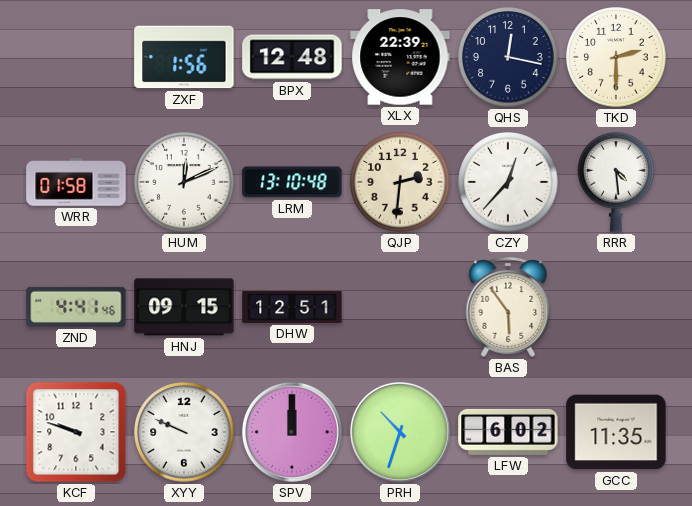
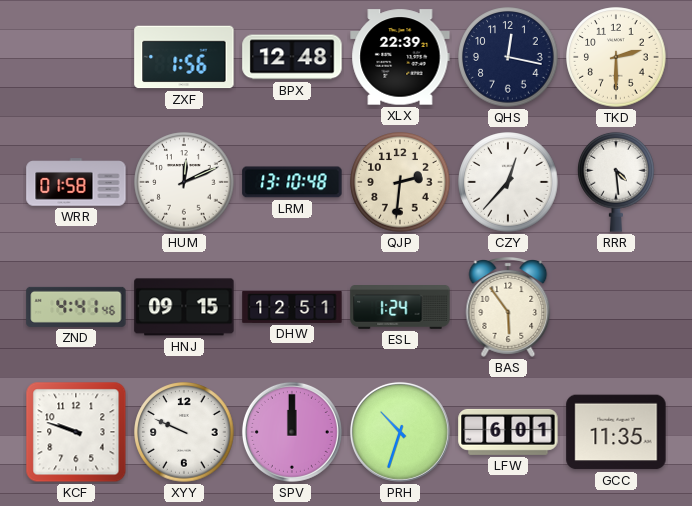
ESL: none -> 1:24 (400, 308)
LFW: 6:02 -> 6:01 (508, 432)
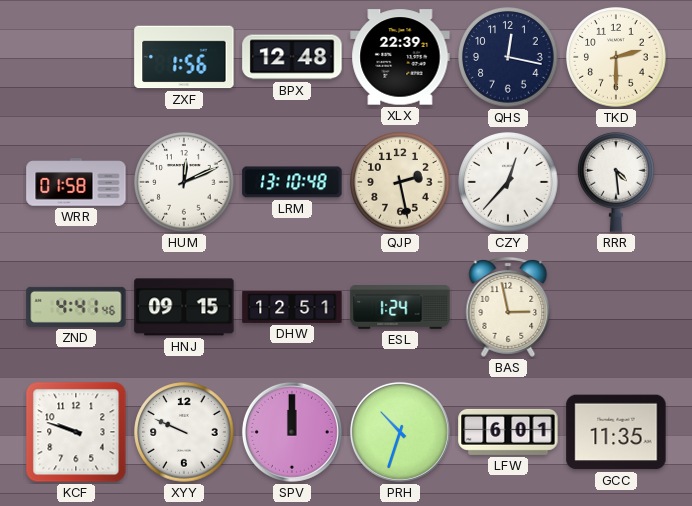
QJP: 2:31 -> 2:28 (400, 182)
BAS: 5:54 -> 2:58 (508, 308)
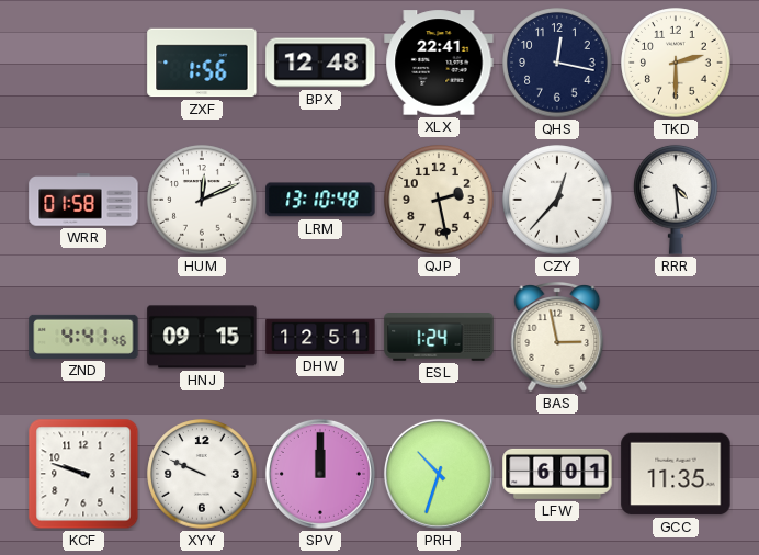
XLX: 22:39 -> 22:41 (439, 63)
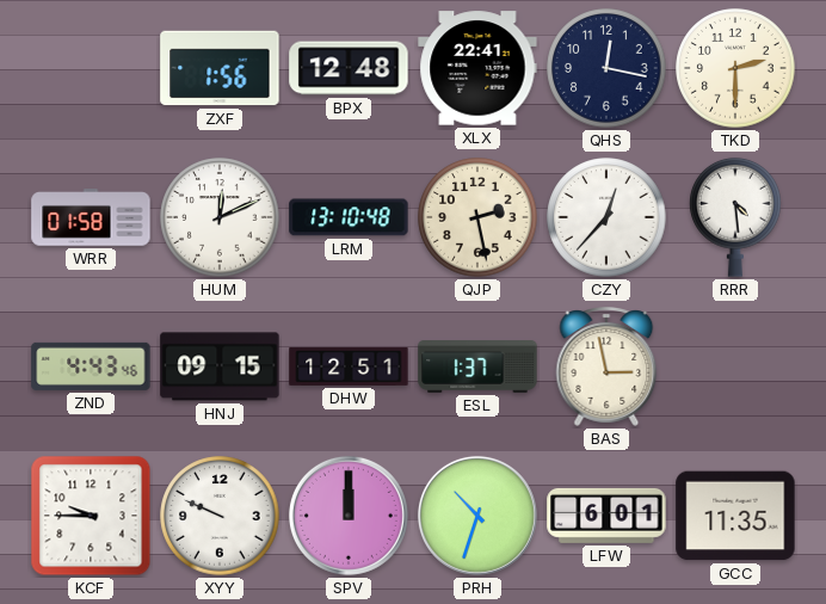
ZND: 4:41 -> 4:43 (91, 366)
ESL: 1:24 -> 1:37 (477, 368)
KCF: 9:48 -> 9:45 (91, 516)
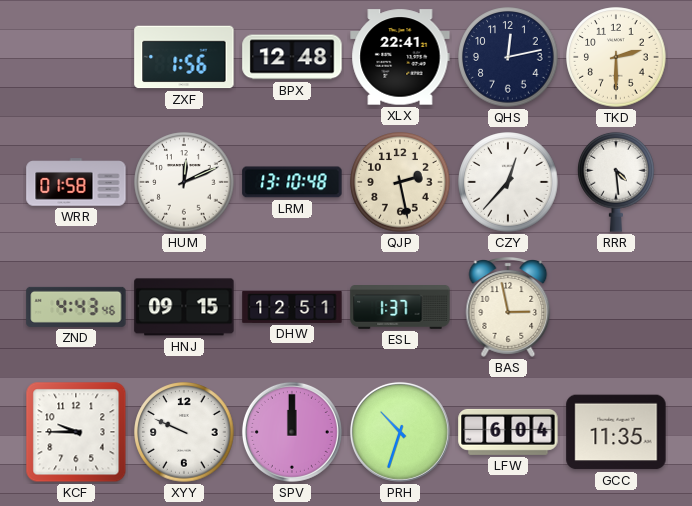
QHS: 12:17 -> 12:13 (508, 57)
LFW: 6:01 -> 6:04 (508, 432)
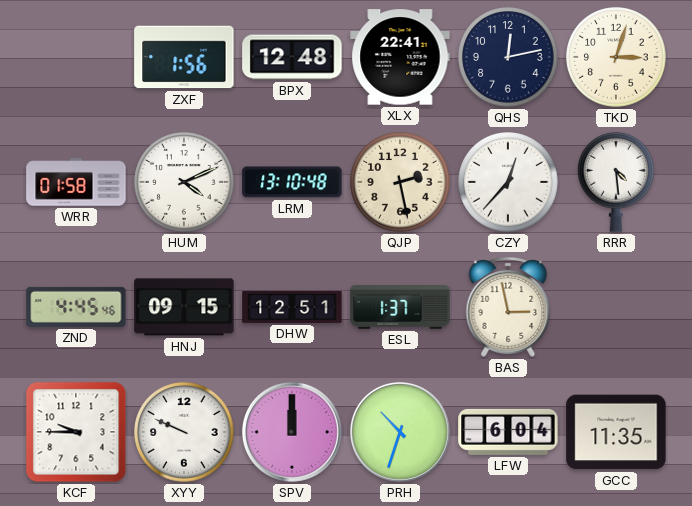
TKD: 2:30 -> 3:03 (616, 57)
HUM: 12:11 -> 4:11 (184, 182)
ZND: 4:43 -> 4:45 (76, 307)
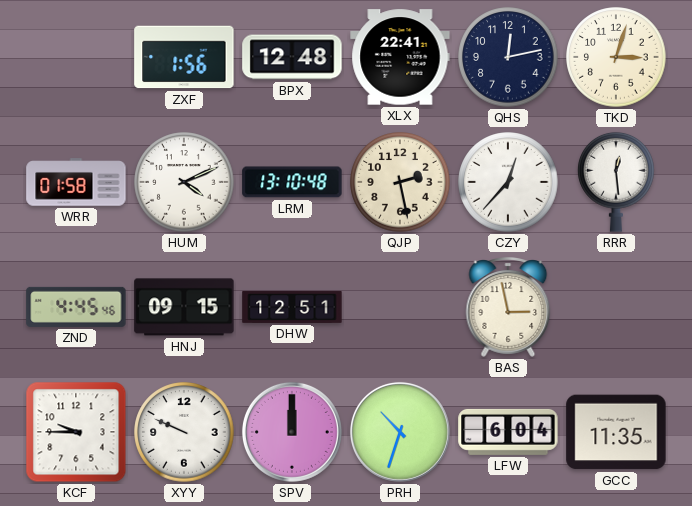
RRR: 4:29 -> 12:29 (616, 182)
ESL: 1:37 -> none (400, 308)
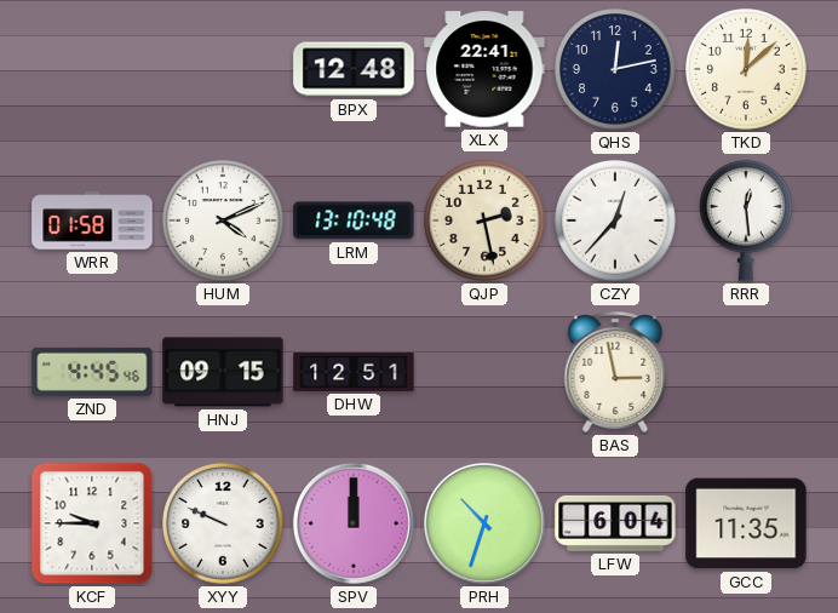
ZXF: 1:56 -> none (184, 57)
TKD: 3:03 -> 12:08 (746, 69)
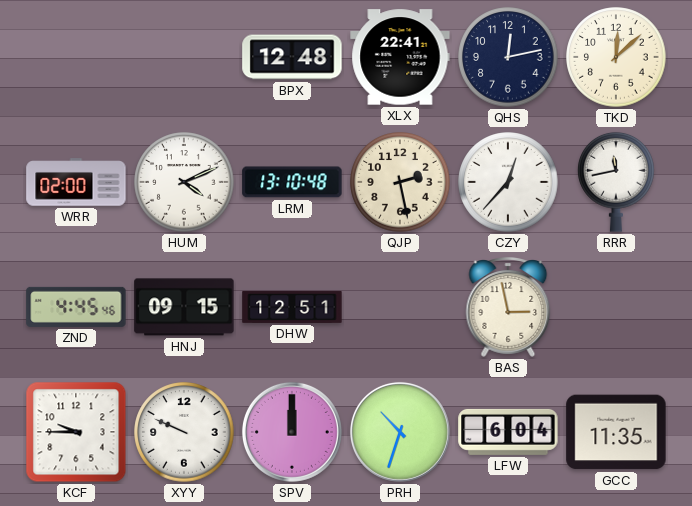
WRR: 01:58 -> 02:00 (76, 182)
RRR: 12:29 -> 11:43 (616, 182)
